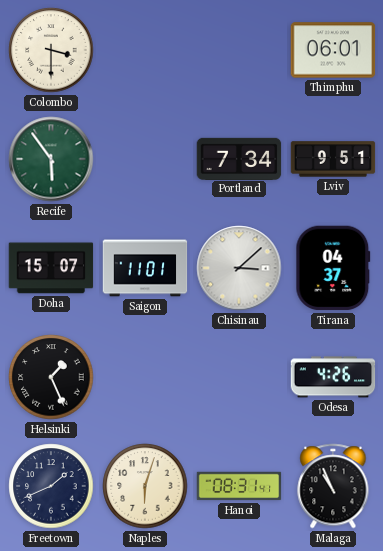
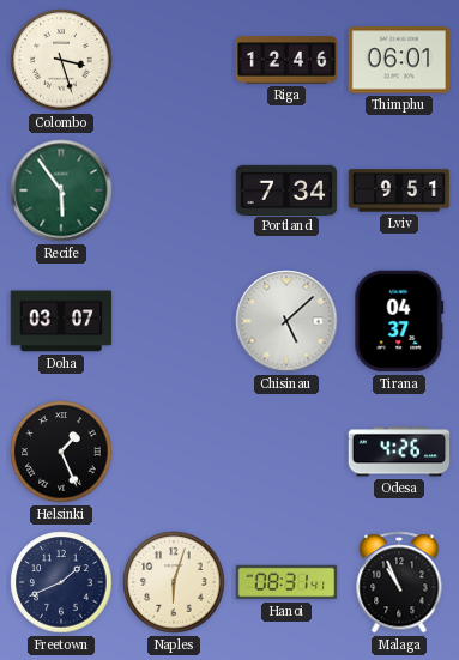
Colombo: 3:30 -> 3:27 (61, 60)
Riga: none -> 12:46 (286, 60)
Doha: 15:07 -> 03:07 (61, 321)
Saigon: 11:01 -> none (145, 268)
Chisinau: 3:08 -> 5:08 (286, 321)
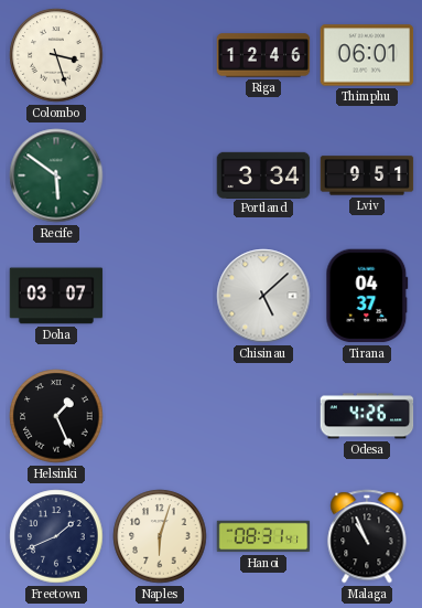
Recife: 5:54 -> 5:51 (56, 175)
Portland: 7:34 -> 3:34 (263, 174)
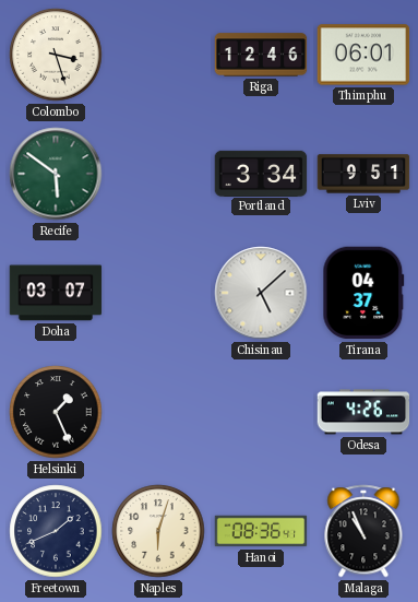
Hanoi: 08:31 -> 08:36 (261, 531)
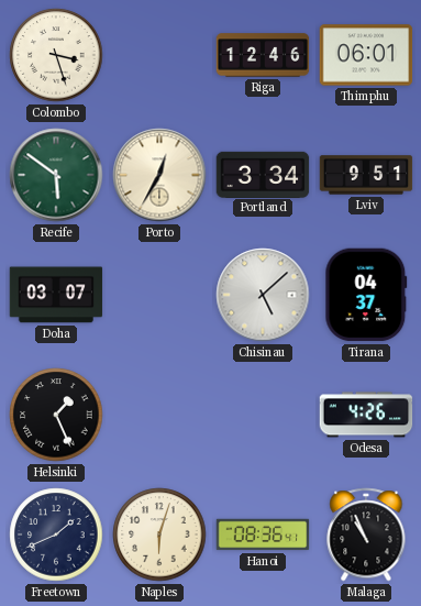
Porto: none -> 12:35 (159, 175)
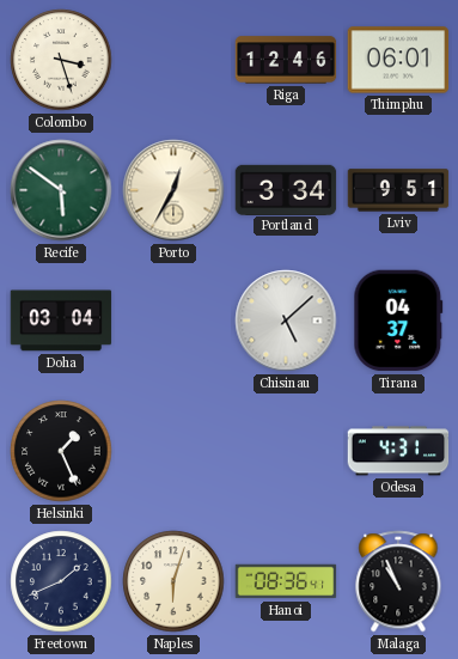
Doha: 03:07 -> 03:04 (61, 321)
Odesa: 4:26 -> 4:31 (398, 451)
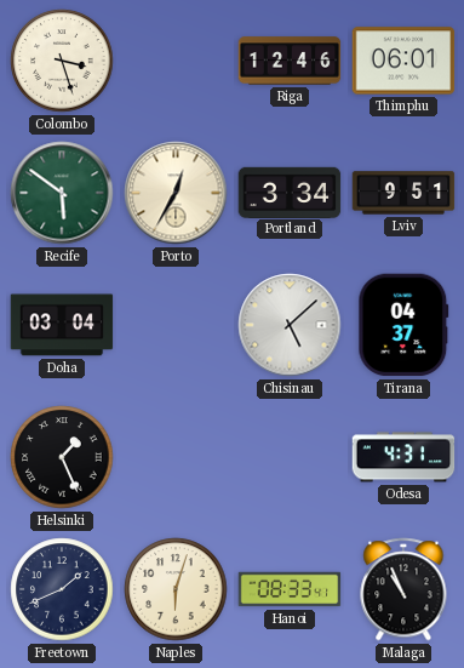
Hanoi: 08:36 -> 08:33 (290, 589)
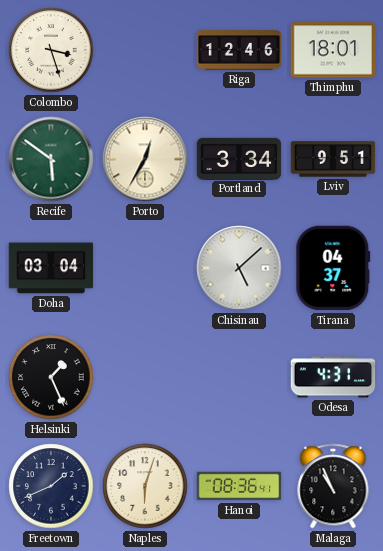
Thimphu: 06:01 -> 18:01 (333, 50)
Hanoi: 08:33 -> 08:36 (239, 486)
